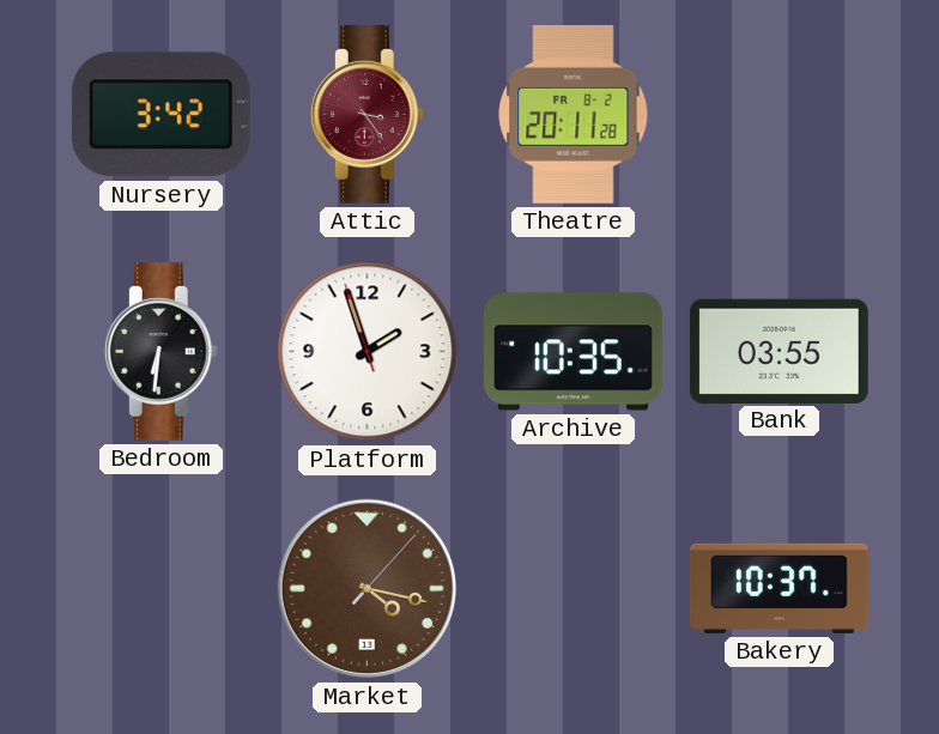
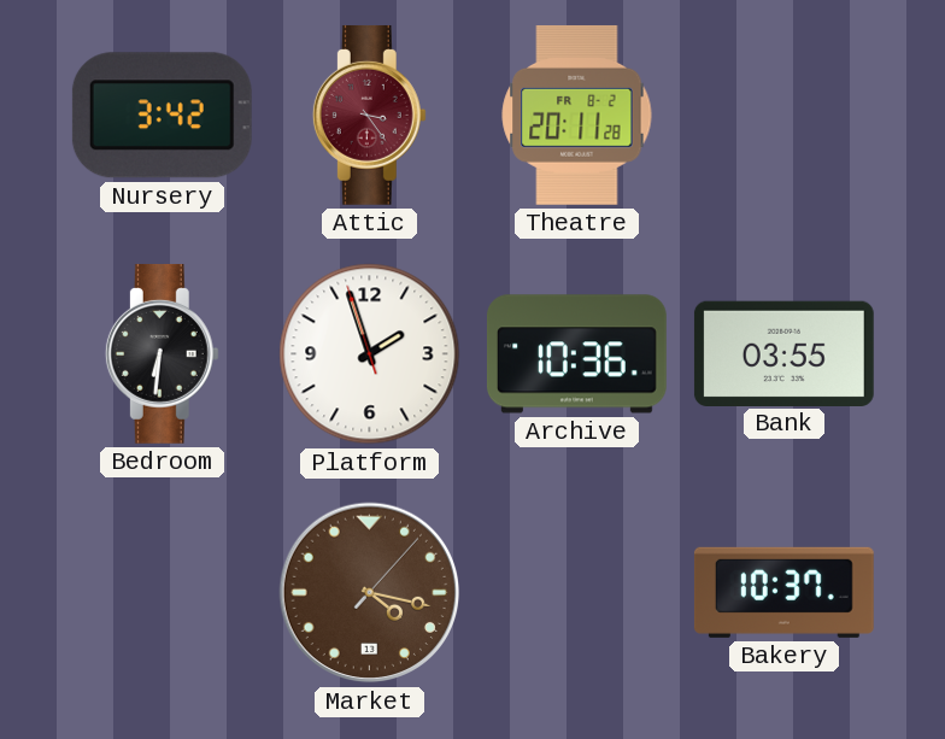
Archive: 10:35 -> 10:36 (576, 354)
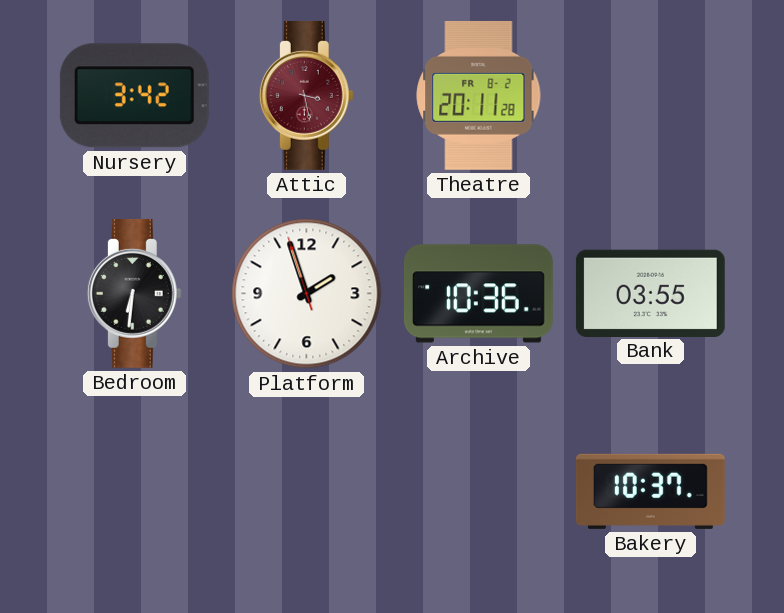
Attic: 3:24 -> 3:28 (306, 95)
Market: 4:17 -> none (370, 593)
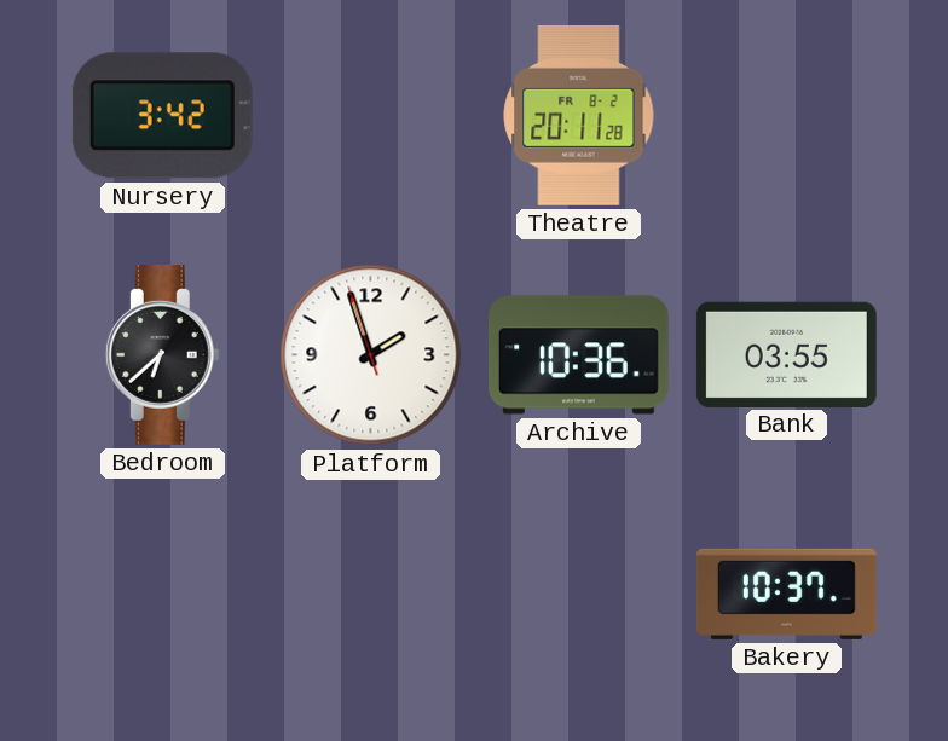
Attic: 3:28 -> none (306, 95)
Bedroom: 6:31 -> 6:38 (162, 354)
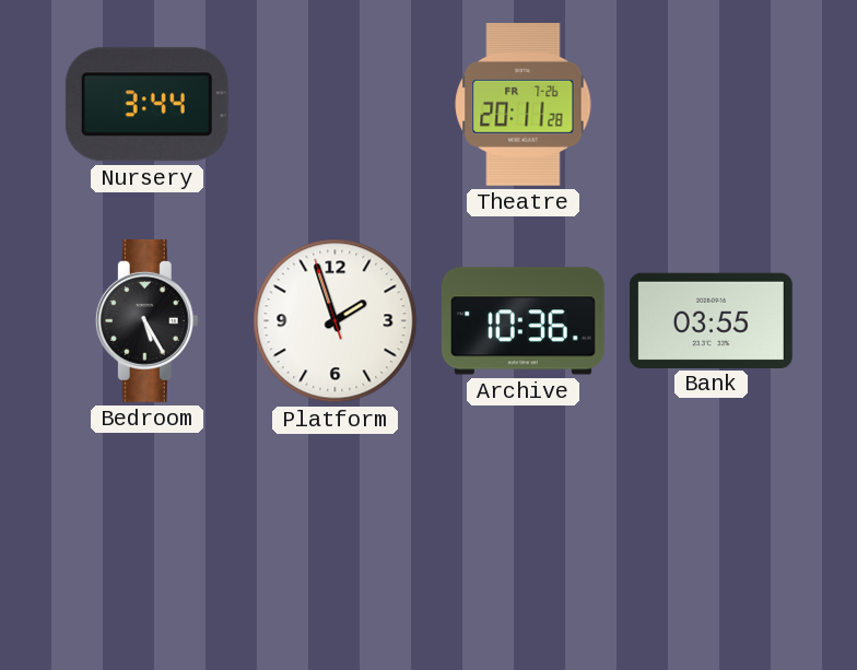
Nursery: 3:42 -> 3:44 (146, 105)
Theatre date: FR 8-2 -> FR 7-26 (524, 104)
Bedroom: 6:38 -> 5:25 (146, 320)
Bakery: 10:37 -> none (786, 594)
